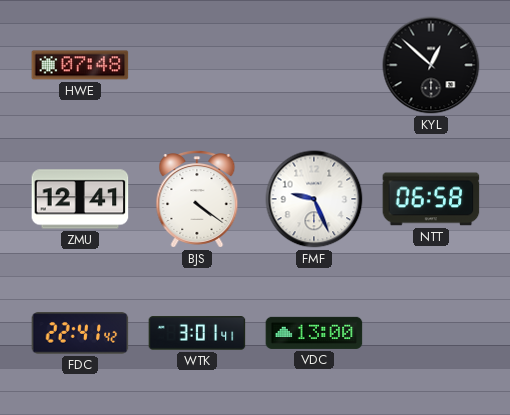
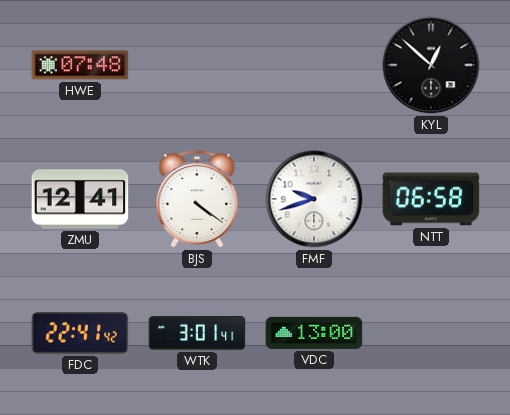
FMF: 9:26 -> 9:42 (314, 199)
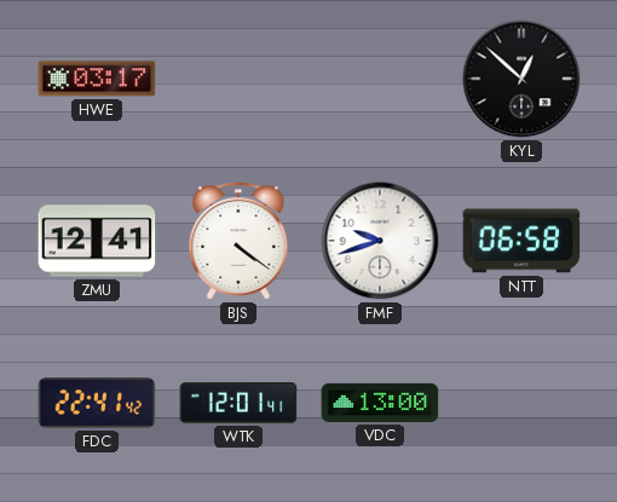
HWE: 07:48 -> 03:17 (97, 79)
WTK: 3:01 -> 12:01 (238, 403)
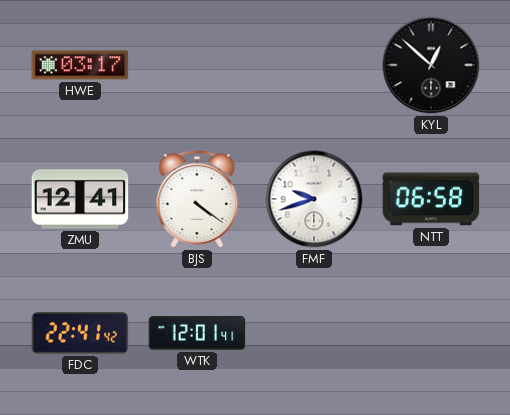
VDC: 13:00 -> none (380, 403)
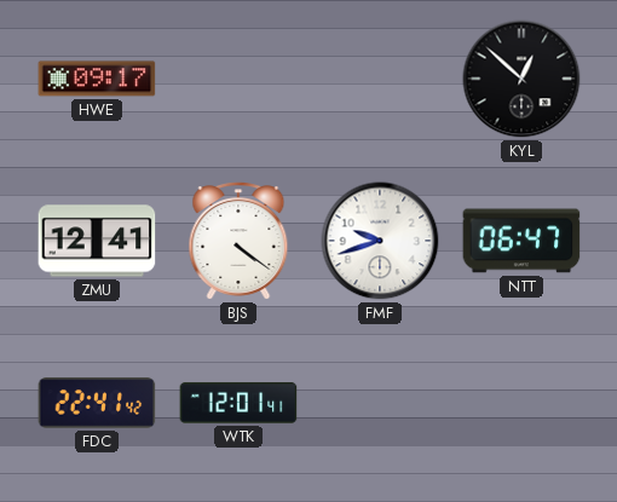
HWE: 03:17 -> 09:17 (97, 79)
NTT: 06:58 -> 06:47 (521, 241)
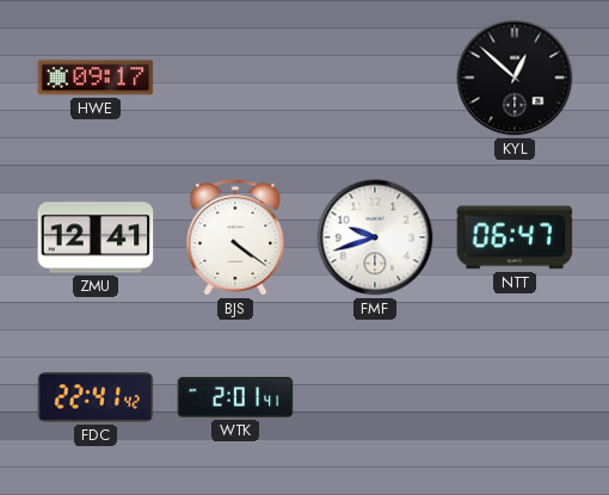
WTK: 12:01 -> 2:01 (235, 397)
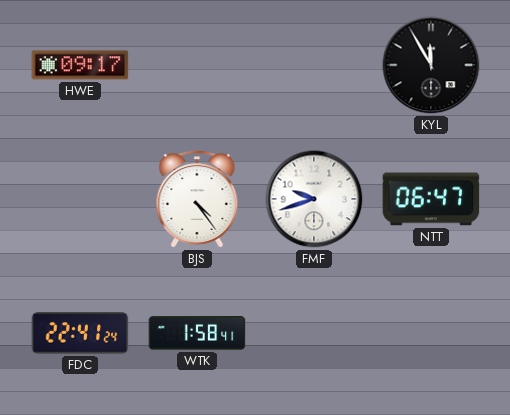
KYL: 12:52 -> 11:55 (431, 65)
ZMU: 12:41 -> none (96, 237)
BJS: 4:21 -> 4:24 (197, 199)
FDC: 22:41:42 -> 22:41:24 (80, 333)
WTK: 2:01 -> 1:58 (197, 333)
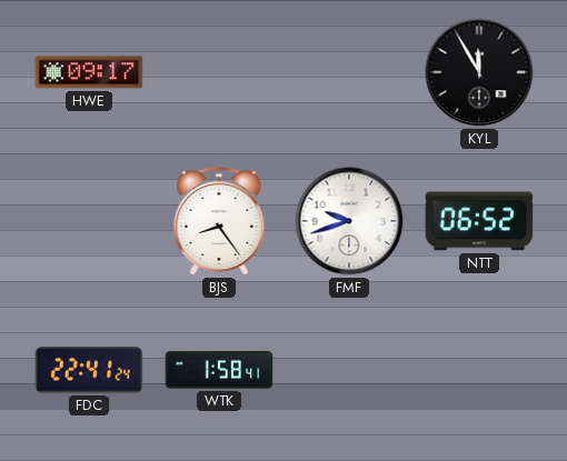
BJS: 4:24 -> 8:24 (219, 221)
NTT: 06:47 -> 06:52 (479, 221)
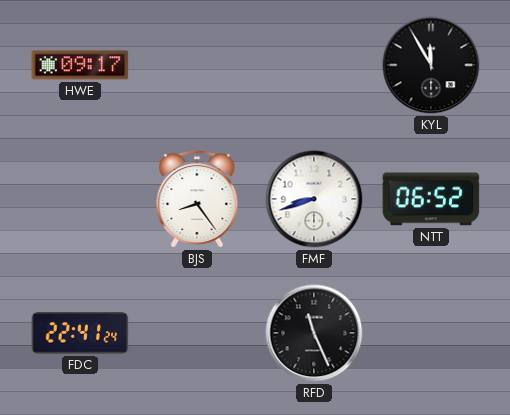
FMF: 9:42 -> 8:42 (314, 199)
WTK: 1:58 -> none (219, 370)
RFD: none -> 11:26 (314, 333)
